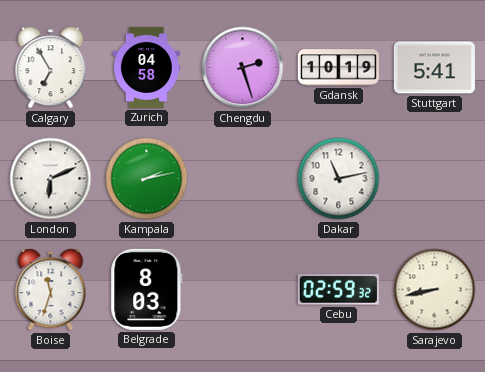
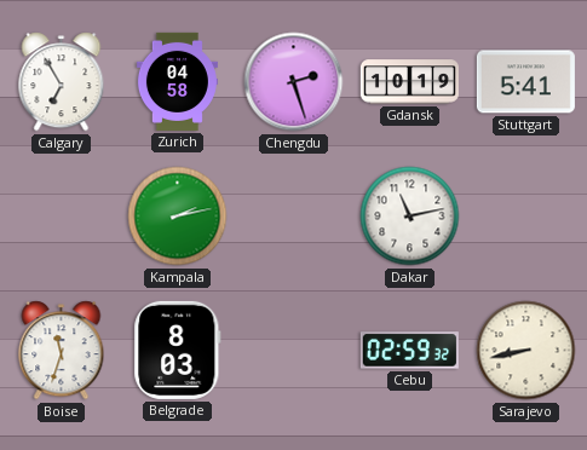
London: 6:11 -> none (51, 179)
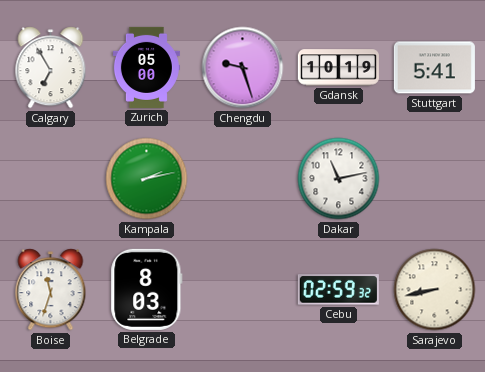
Zurich: 04:58 -> 05:00 (146, 67)
Chengdu: 2:27 -> 9:27 (243, 68)
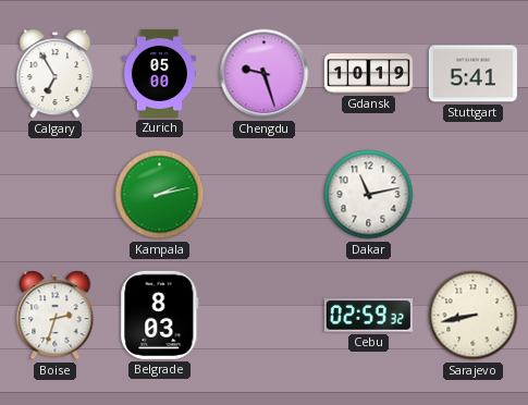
Boise: 11:33 -> 2:33 (56, 316)
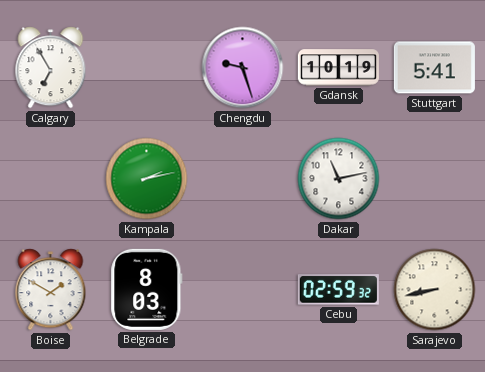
Zurich: 05:00 -> none (159, 73)
Boise: 2:33 -> 1:50 (51, 290)
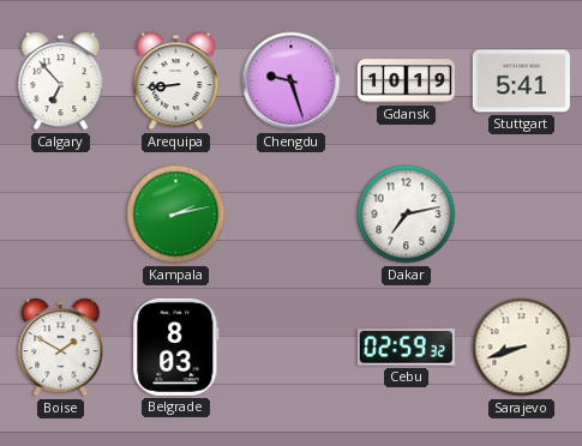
Calgary: 6:55 -> 6:53 (61, 82)
Arequipa: none -> 8:44 (176, 82)
Dakar: 11:13 -> 7:13 (407, 215)
Sarajevo: 8:43 -> 8:42 (522, 348)
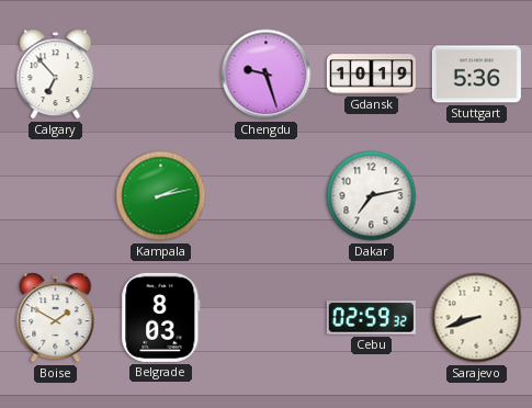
Arequipa: 8:44 -> none (176, 82)
Stuttgart: 5:41 -> 5:36 (476, 75)
